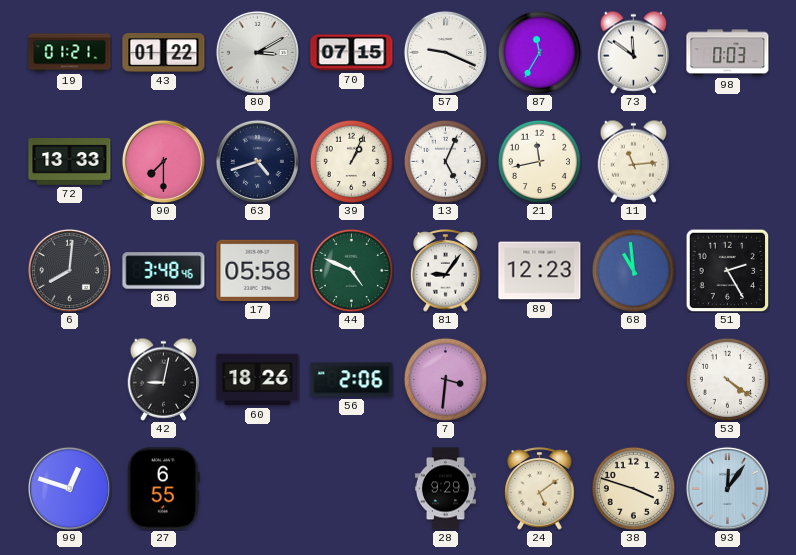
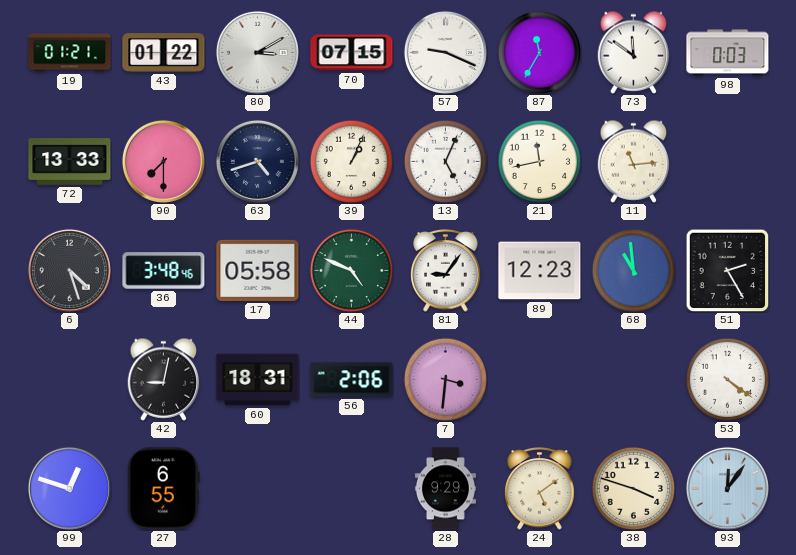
6: 8:01 -> 4:27 (69, 270)
60: 18:26 -> 18:31 (258, 380)
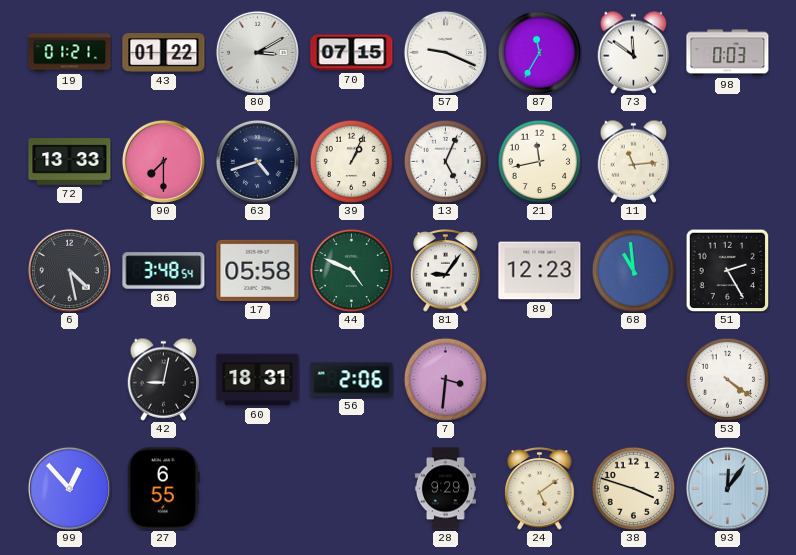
6: 4:27 -> 4:28 (69, 270)
36: 3:48:46 -> 3:48:54 (164, 271)
99: 12:48 -> 12:53 (69, 488)
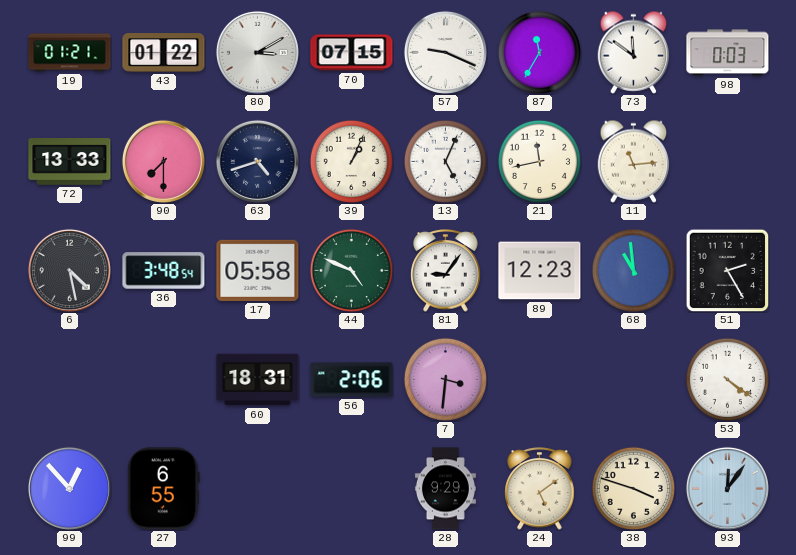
42: 9:02 -> none (164, 379)
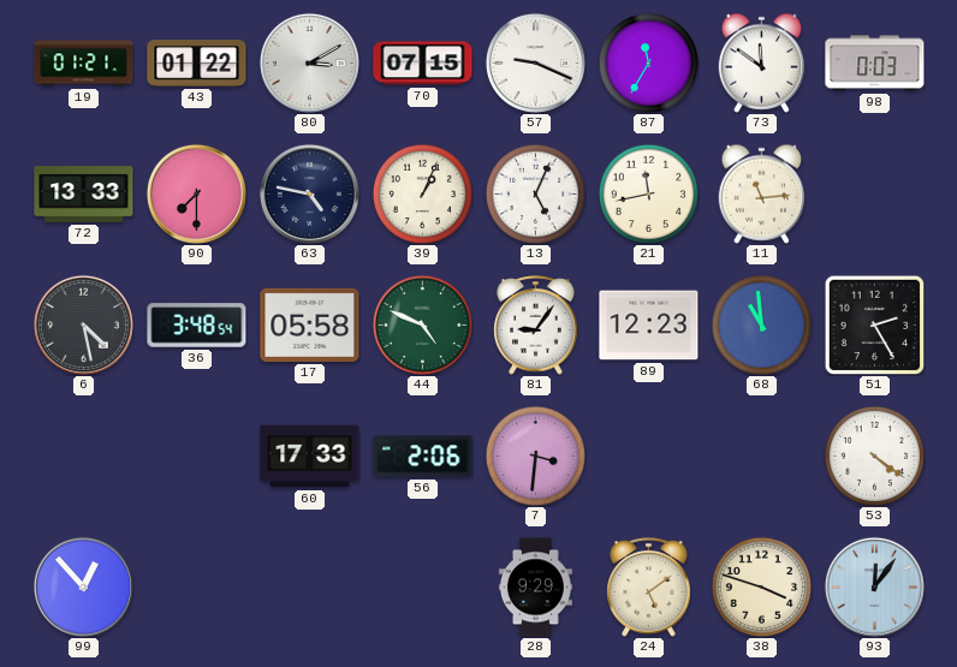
63: 4:42 -> 4:47 (309, 193)
60: 18:31 -> 17:33 (310, 457)
27: 6:55 -> none (163, 489)
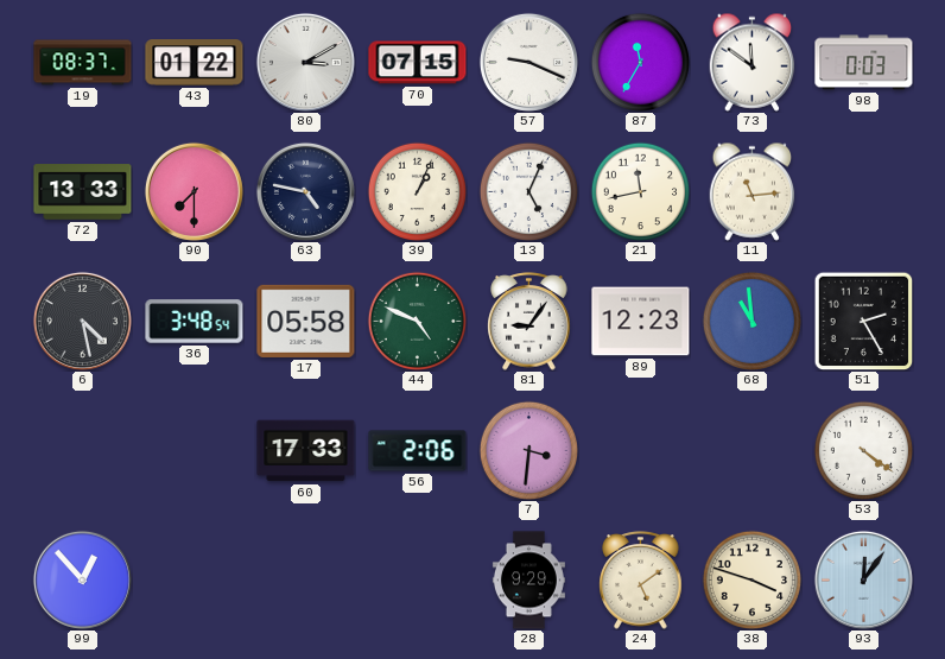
19: 01:21 -> 08:37 (83, 63)
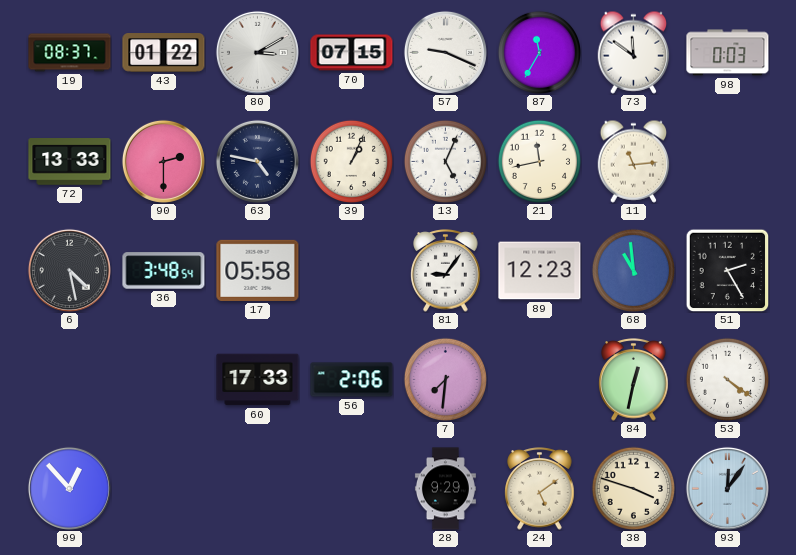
90: 7:30 -> 2:30 (163, 161)
44: 4:49 -> none (417, 321)
7: 3:31 -> 7:31 (445, 379)
84: none -> 12:32 (634, 380)
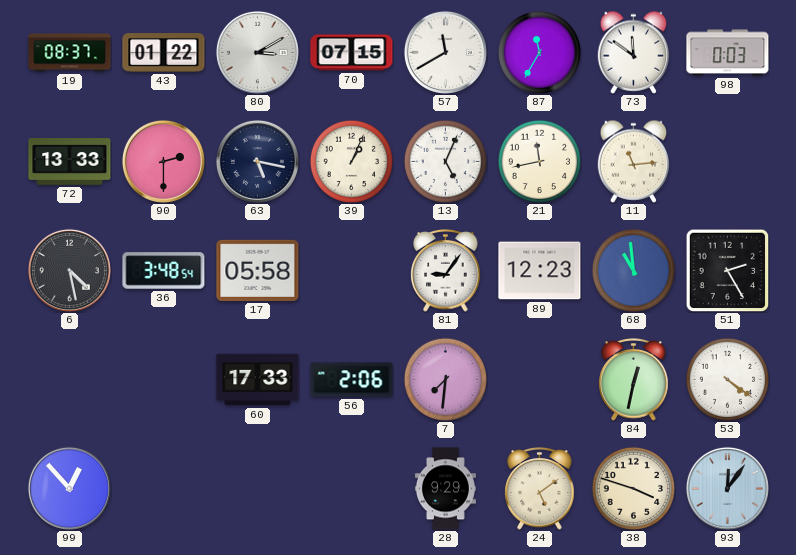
57: 9:19 -> 11:40 (445, 52)
63: 4:47 -> 5:17 (257, 161)
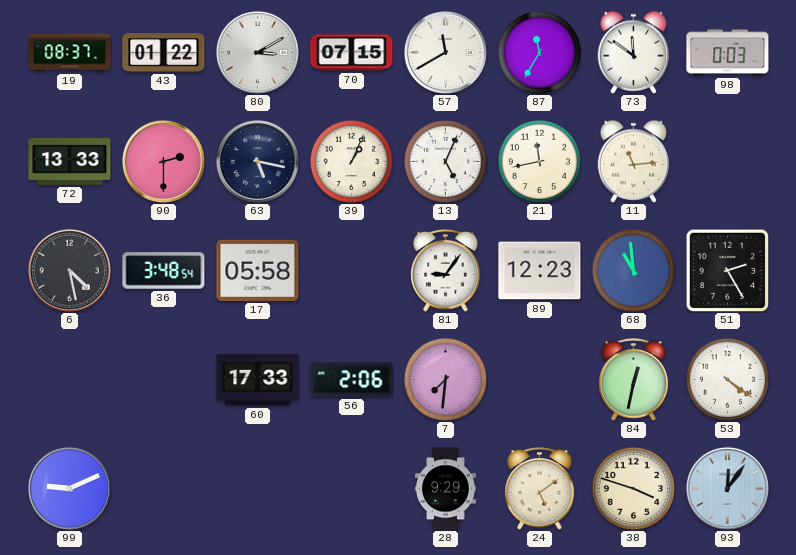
99: 12:53 -> 9:11 (69, 488)
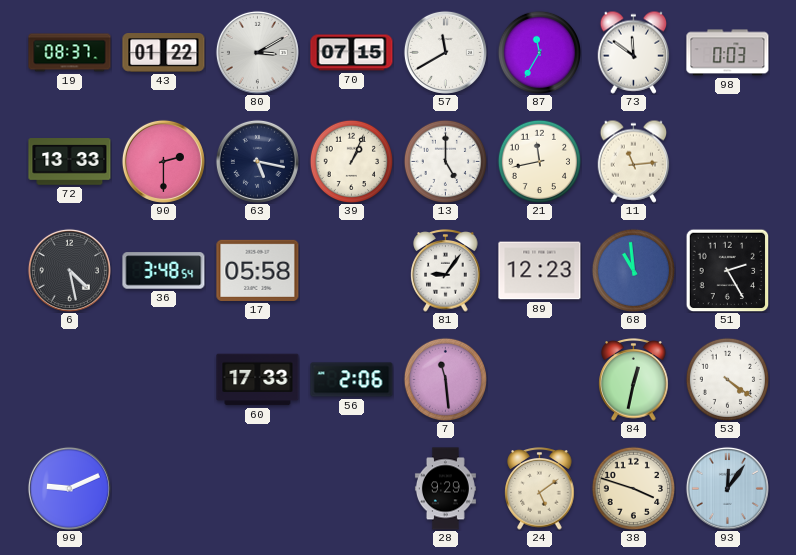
13: 5:04 -> 5:00 (445, 161)
7: 7:31 -> 11:29 (445, 379)
